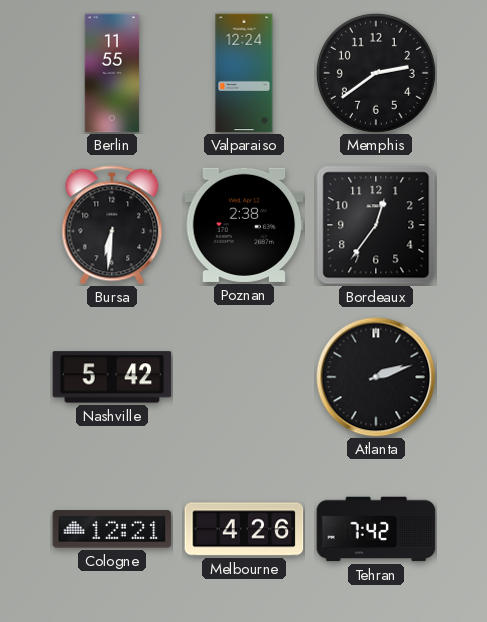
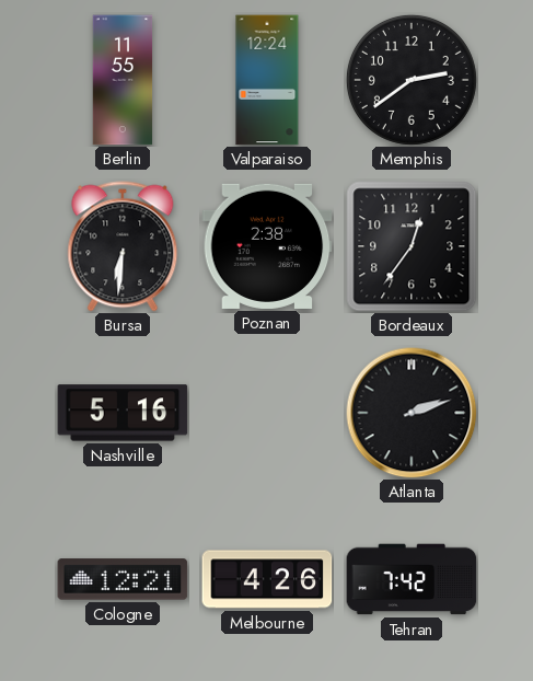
Nashville: 5:42 -> 5:16 (123, 413)
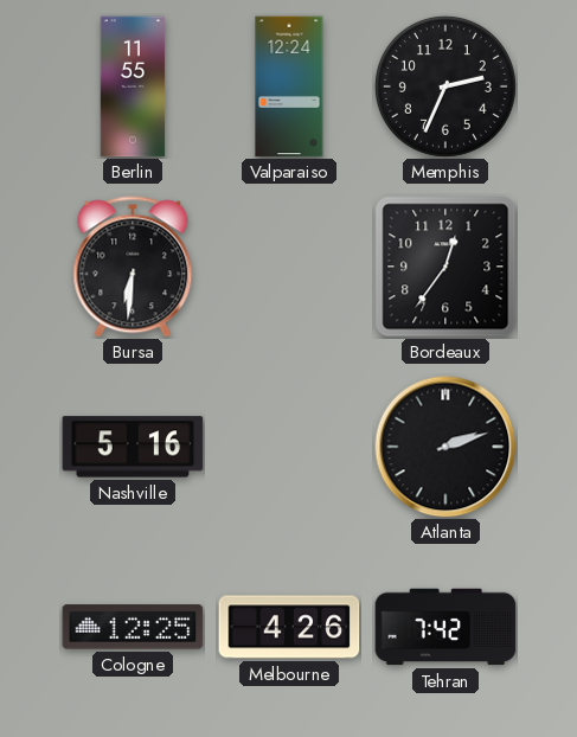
Memphis: 2:39 -> 2:34 (445, 86)
Poznan: 2:38 -> none (267, 246)
Cologne: 12:21 -> 12:25 (133, 627)
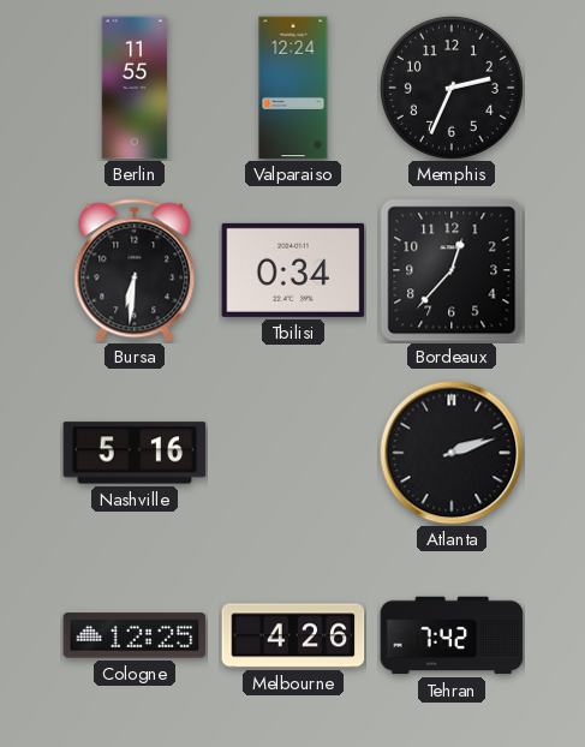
Tbilisi: none -> 0:34 (293, 270)
Bordeaux: 12:36 -> 12:37 (452, 270)
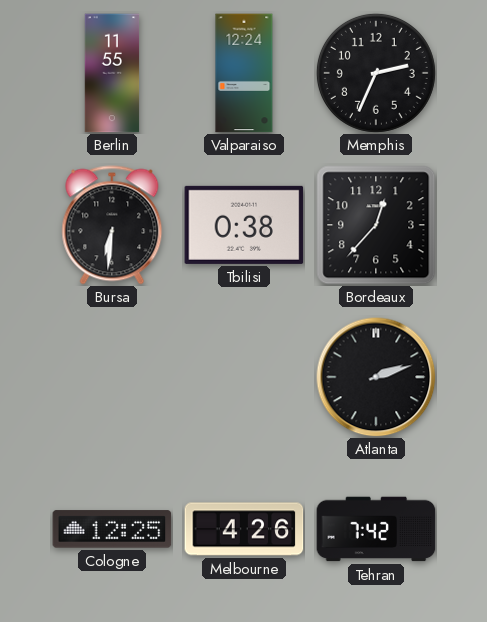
Tbilisi: 0:34 -> 0:38 (244, 225)
Nashville: 5:16 -> none (135, 453)
